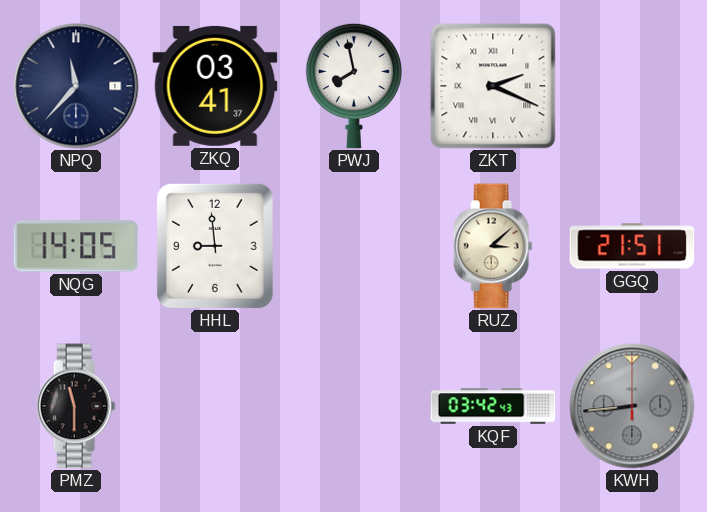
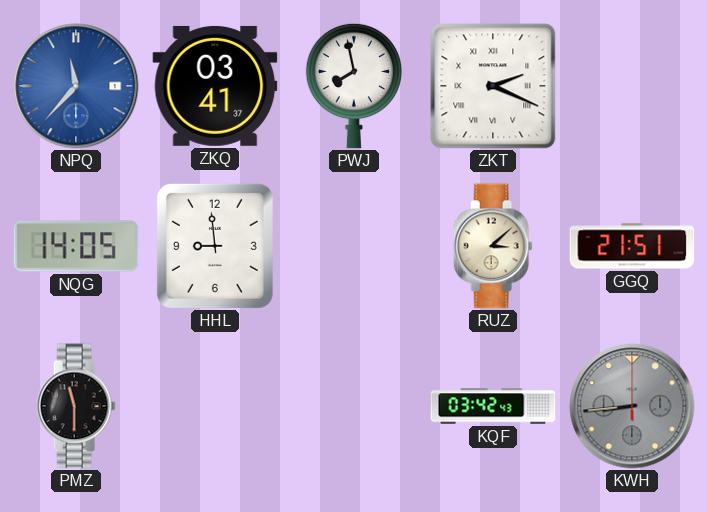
NPQ dial: navy -> blue (76, 86)
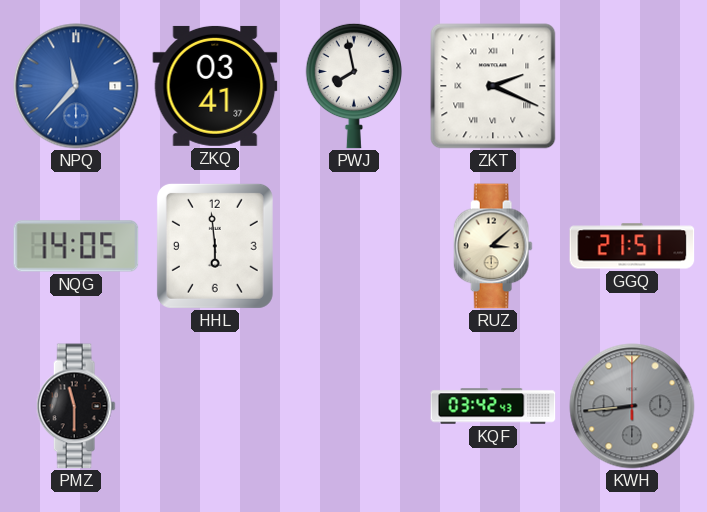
HHL: 8:59 -> 5:59 (215, 246)
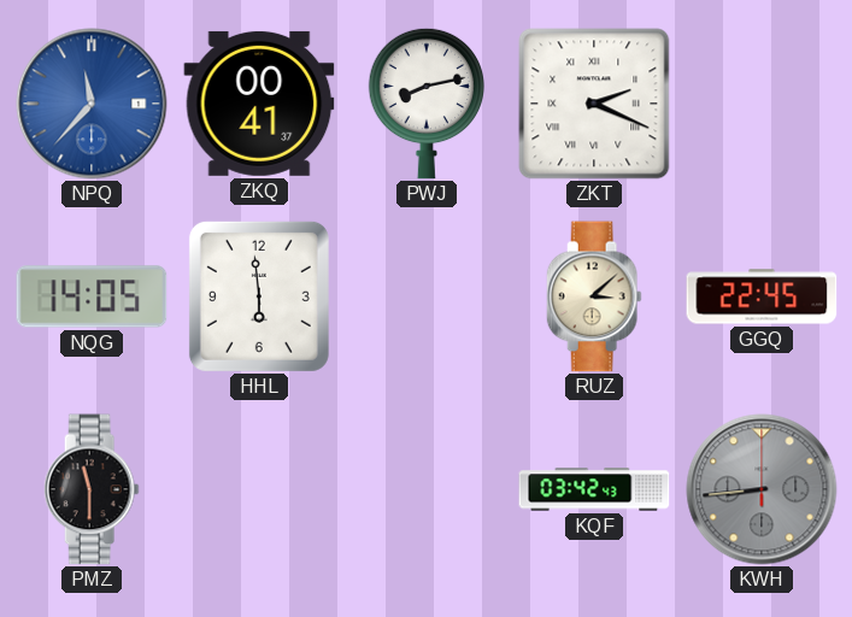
ZKQ: 03:41 -> 00:41 (259, 104)
PWJ: 7:58 -> 8:13 (425, 104)
GGQ: 21:51 -> 22:45 (762, 296)
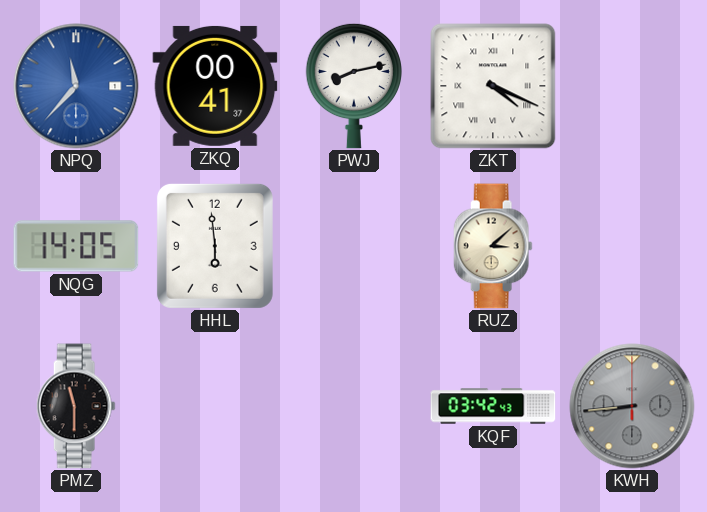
ZKT: 2:19 -> 4:19 (493, 86)
GGQ: 22:45 -> none (762, 296)
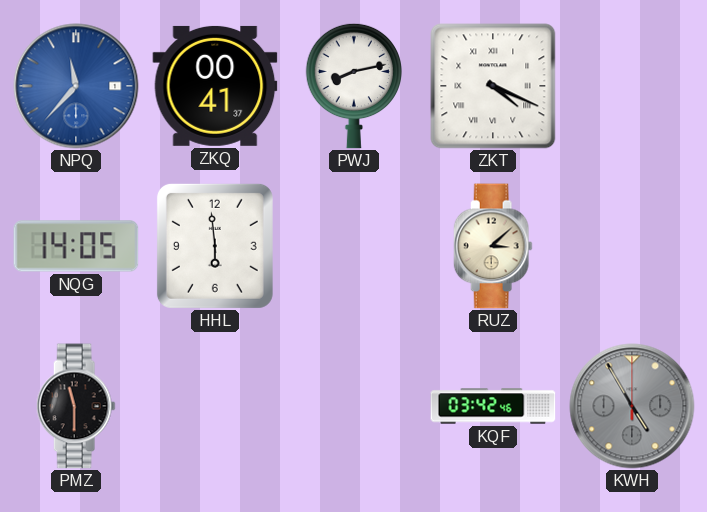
KQF: 03:42:43 -> 03:42:46 (493, 406)
KWH: 8:44 -> 4:55 (632, 406)
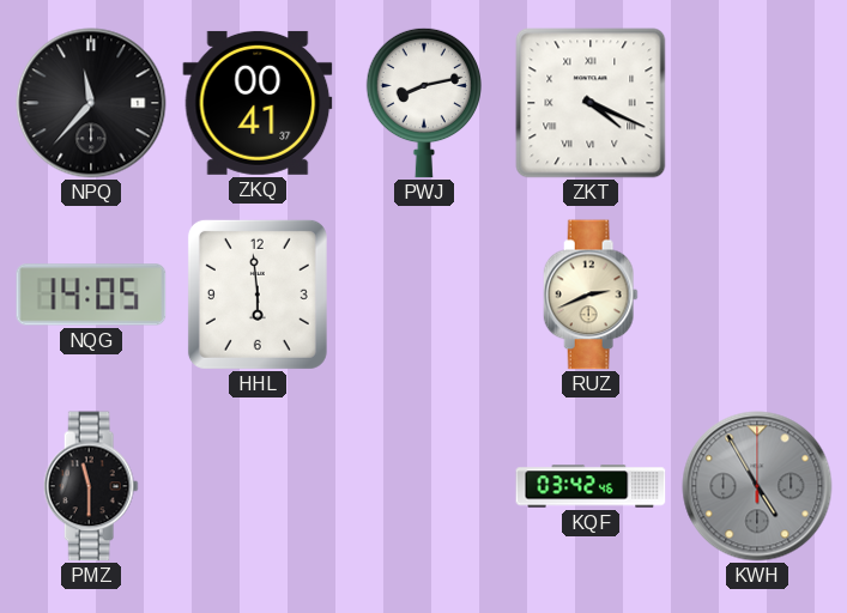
NPQ dial: blue -> black (91, 103)
RUZ: 3:08 -> 2:41 (591, 295)
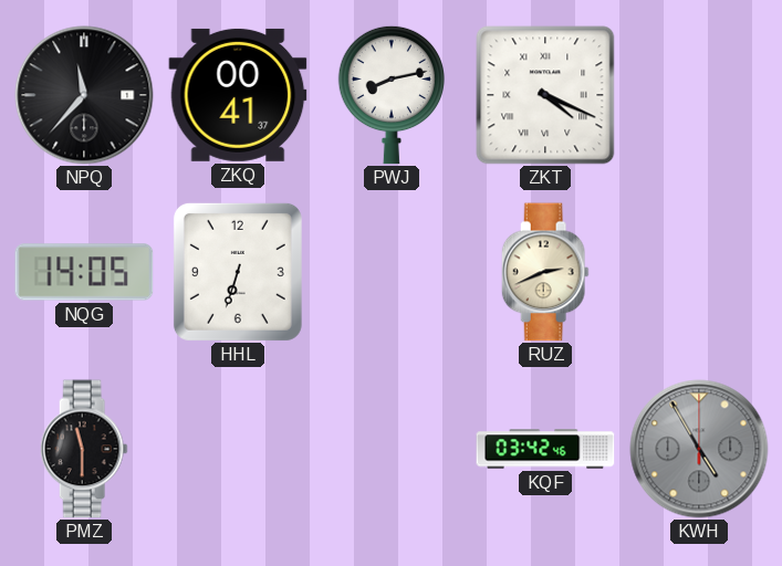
HHL: 5:59 -> 6:33 (238, 272)
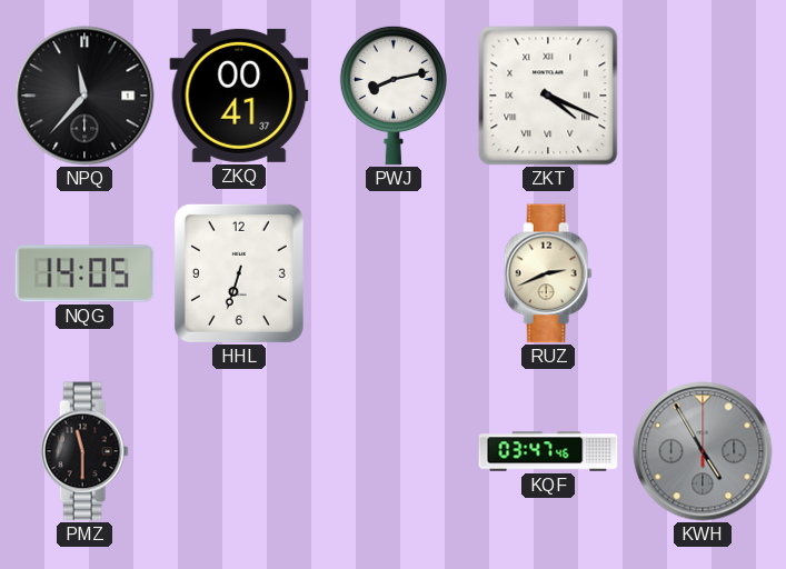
KQF: 03:42 -> 03:47 (548, 451)
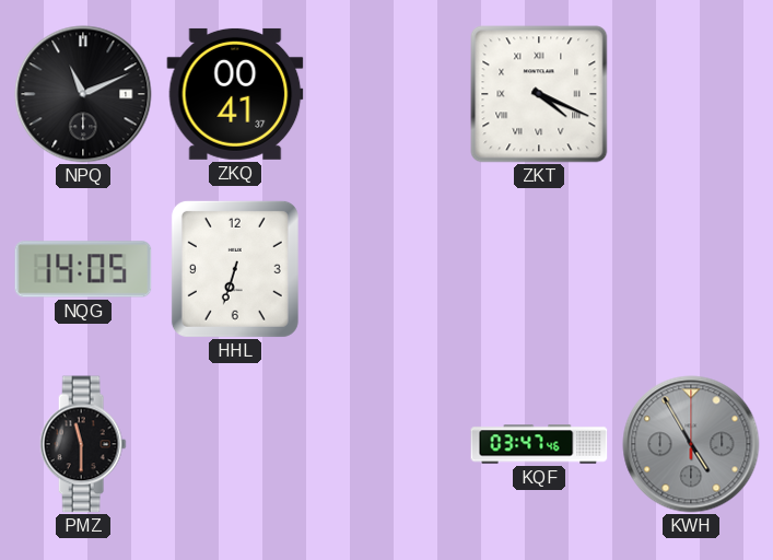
NPQ: 11:37 -> 11:11 (83, 94)
PWJ: 8:13 -> none (392, 96)
RUZ: 2:41 -> none (548, 273)
